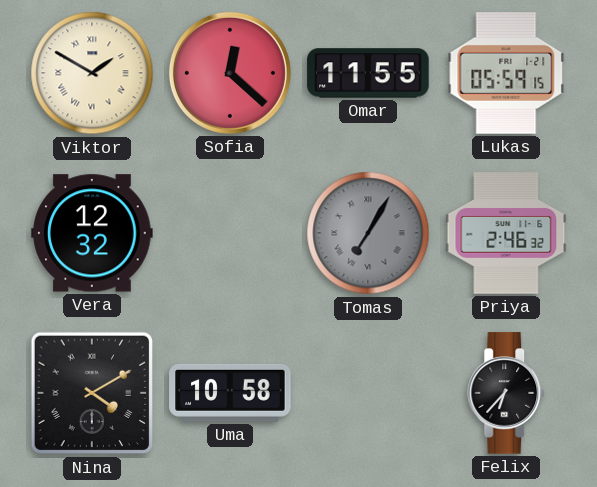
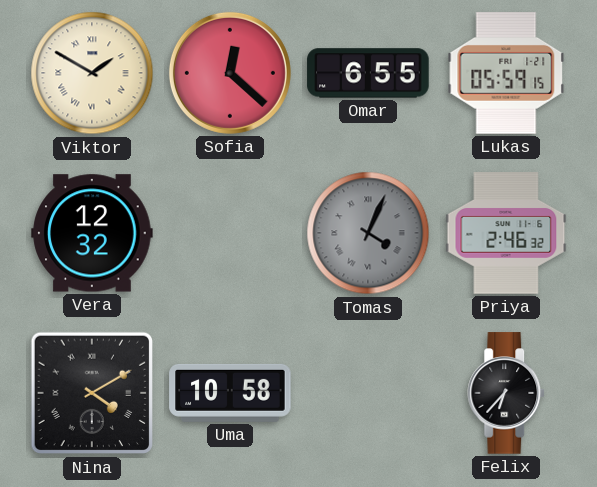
Omar: 11:55 -> 6:55 (368, 73)
Tomas: 7:05 -> 4:04 (368, 233)
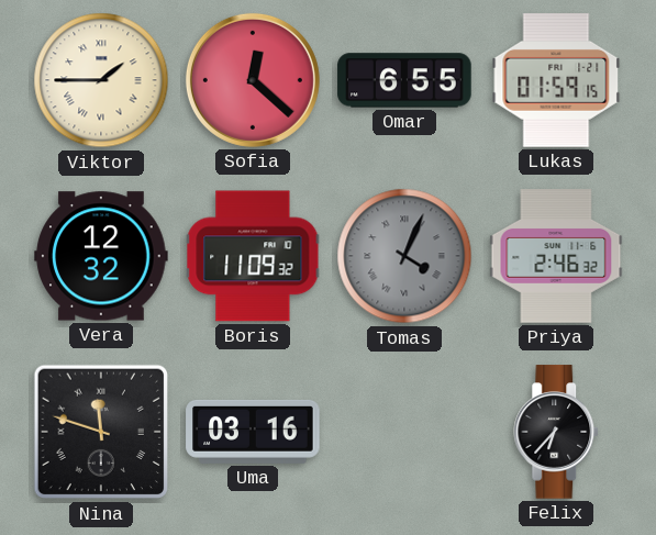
Viktor: 1:50 -> 1:45 (101, 80)
Lukas: 05:59 -> 01:59 (556, 80)
Boris: none -> 11:09 (253, 256)
Nina: 4:10 -> 11:48 (101, 432)
Uma: 10:58 -> 03:16 (253, 432)
